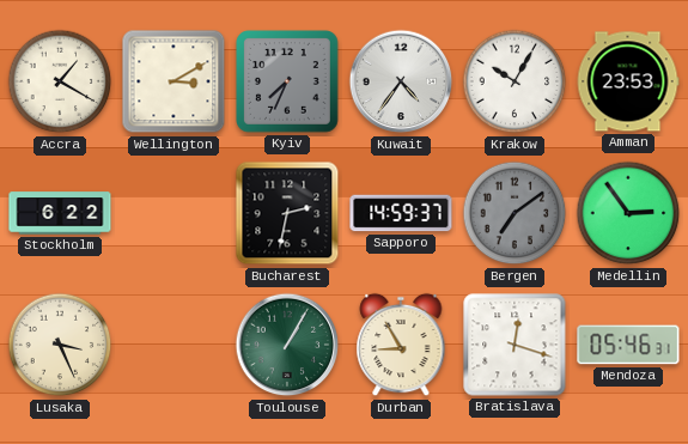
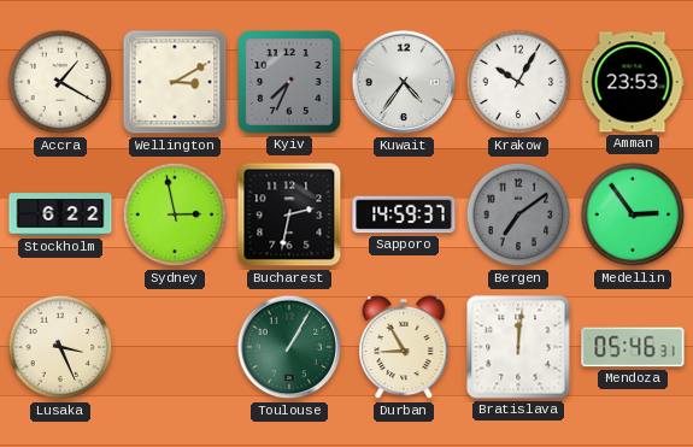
Sydney: none -> 2:58 (175, 214)
Bratislava: 12:18 -> 12:01 (518, 347)
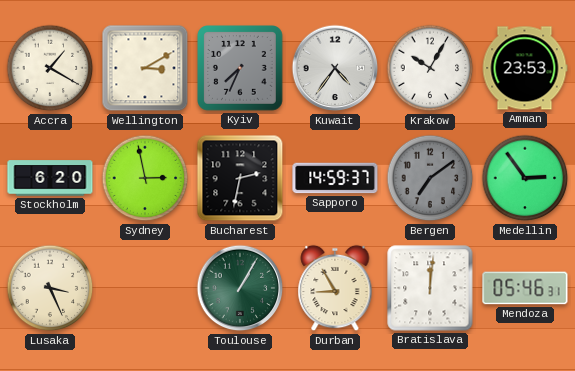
Stockholm: 6:22 -> 6:20 (50, 178)
